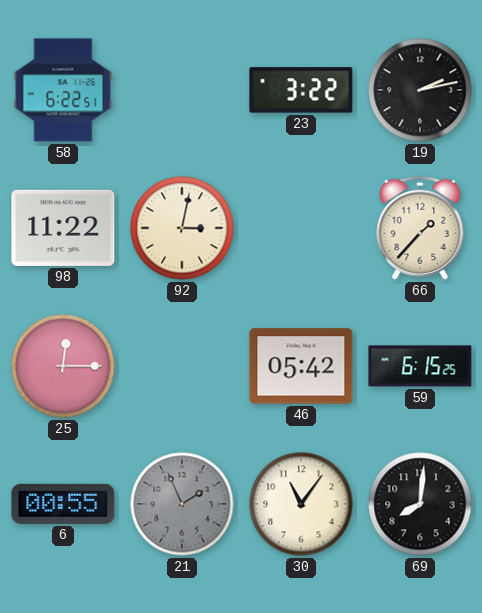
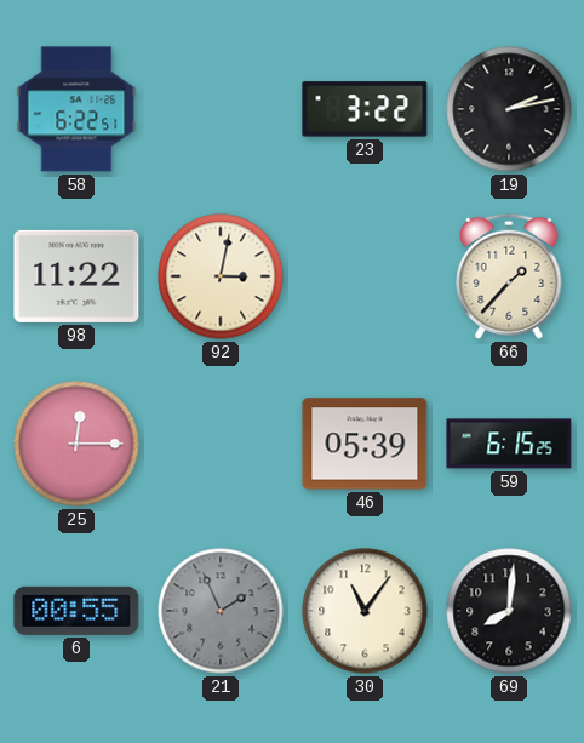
46: 05:42 -> 05:39 (365, 444)
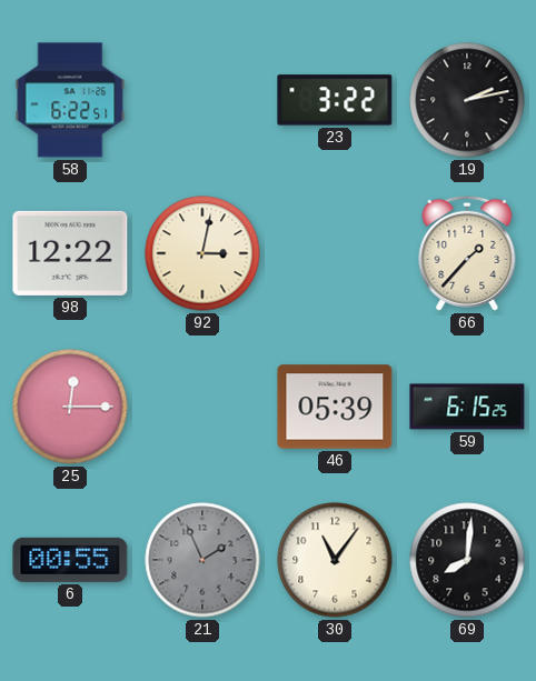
98: 11:22 -> 12:22 (70, 253)
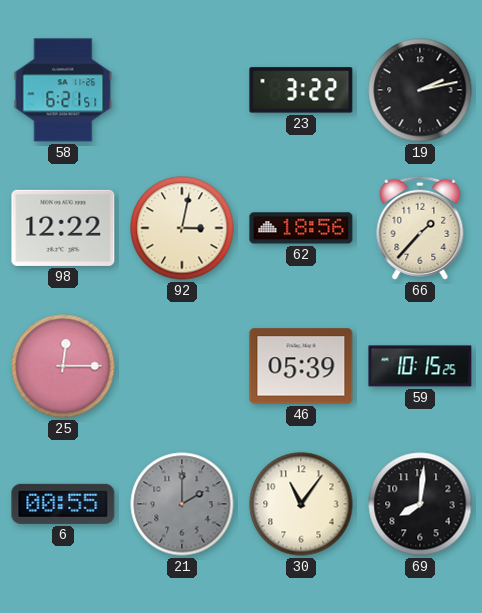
58: 6:22 -> 6:21 (63, 90)
62: none -> 18:56 (301, 228)
59: 6:15 -> 10:15 (420, 366)
21: 1:56 -> 2:00 (182, 504)
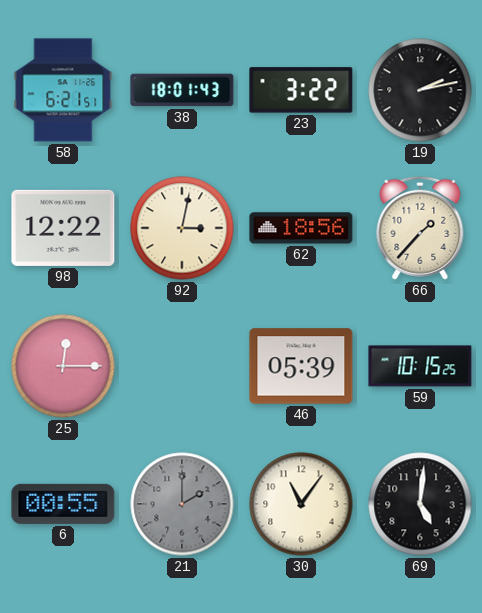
38: none -> 18:01 (182, 90)
69: 8:01 -> 5:01 (420, 504)
